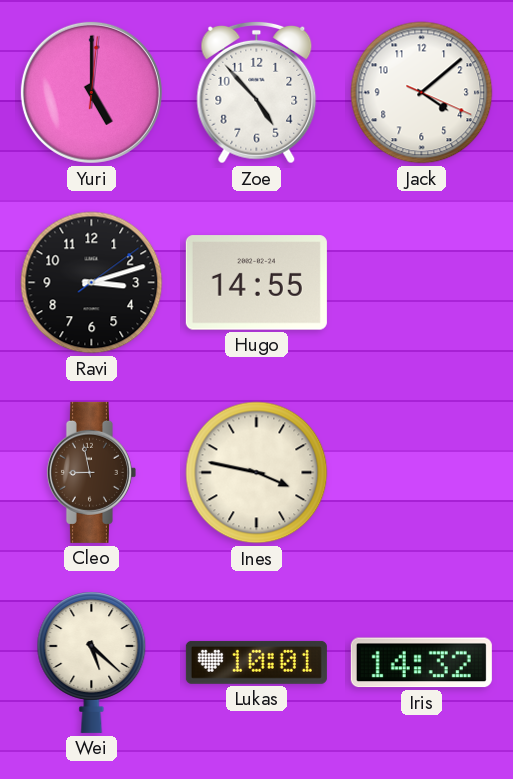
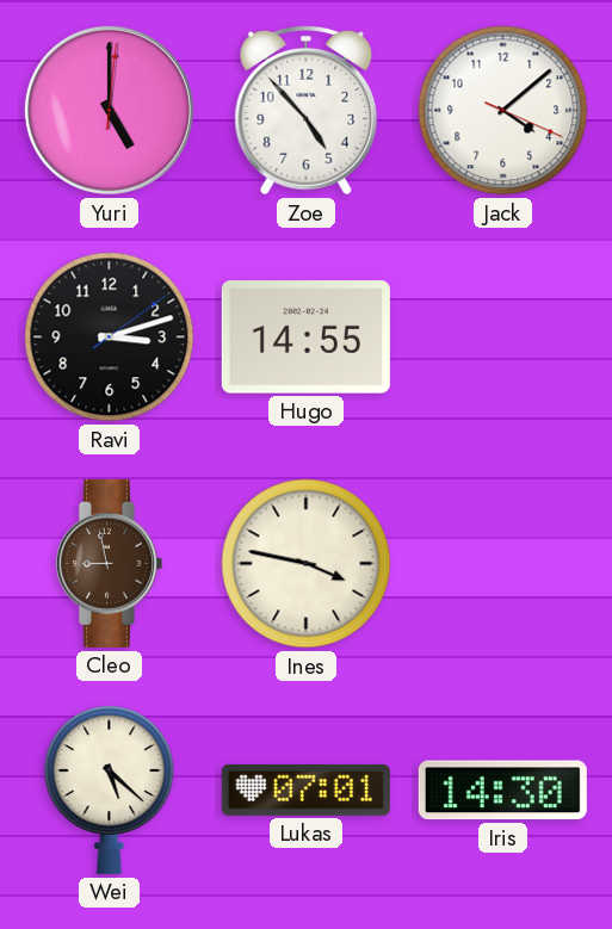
Lukas: 10:01 -> 07:01 (305, 789)
Iris: 14:32 -> 14:30 (502, 791)
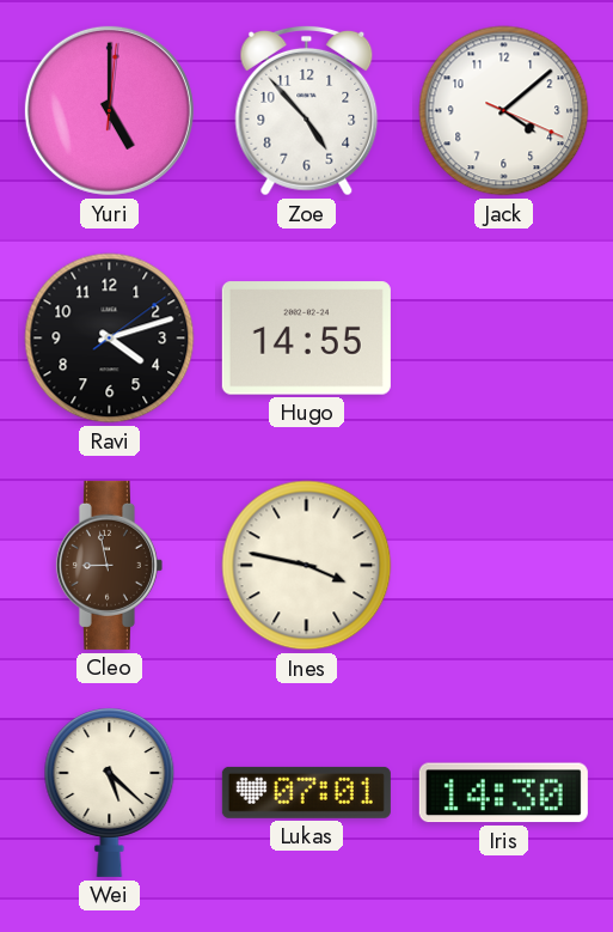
Ravi: 3:12 -> 4:12 (110, 339)
